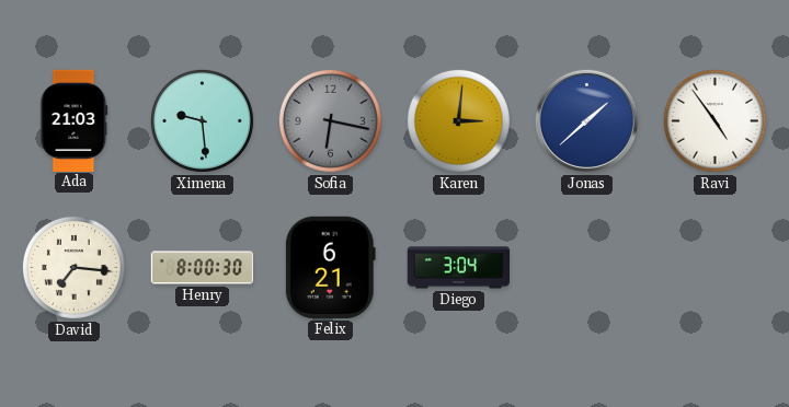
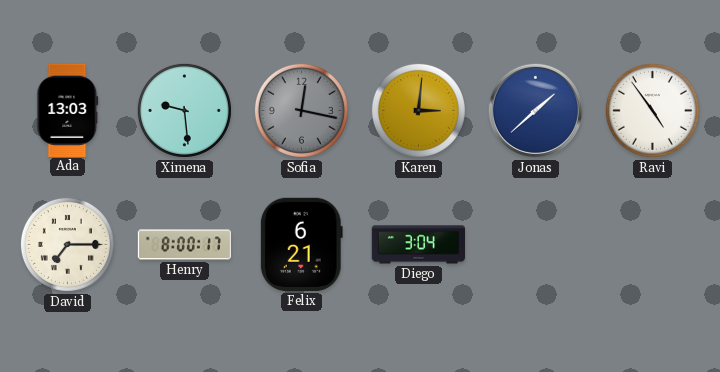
Ada: 21:03 -> 13:03 (68, 110)
Sofia: 6:17 -> 12:17 (301, 110)
David: 7:16 -> 7:15 (67, 244)
Henry: 8:00:30 -> 8:00:17 (185, 245)
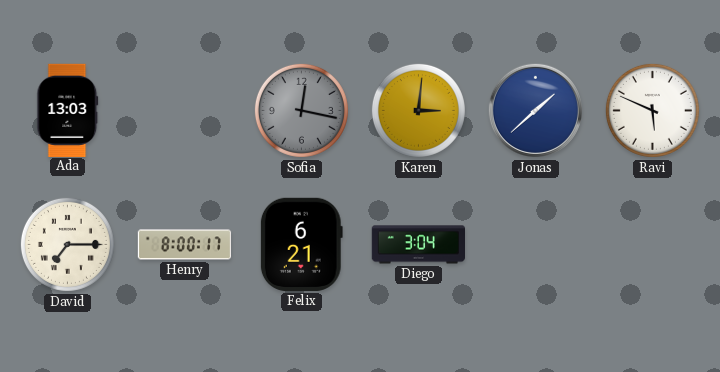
Ximena: 9:29 -> none (184, 110)
Ravi: 4:54 -> 5:49 (652, 110)
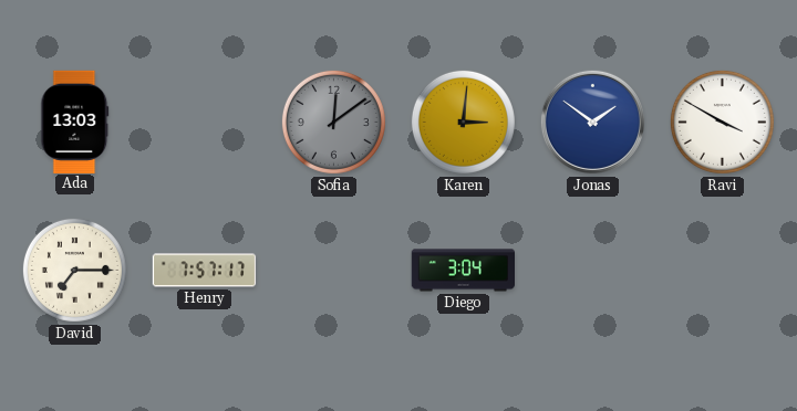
Sofia: 12:17 -> 12:09 (333, 122)
Jonas: 1:38 -> 1:51 (592, 122)
Ravi: 5:49 -> 3:50 (722, 122)
Henry: 8:00 -> 7:57 (205, 271)
Felix: 6:21 -> none (301, 244)
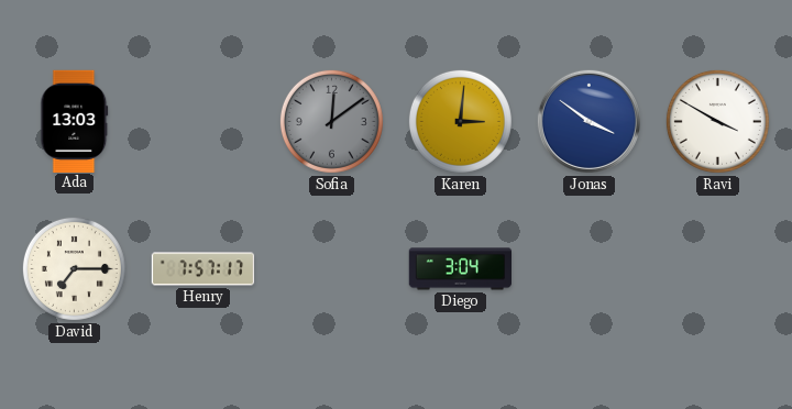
Jonas: 1:51 -> 3:51 (588, 121)
